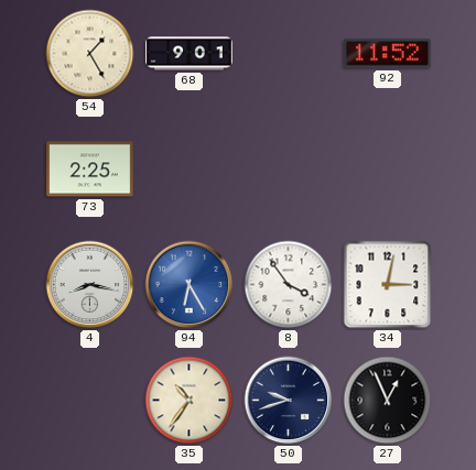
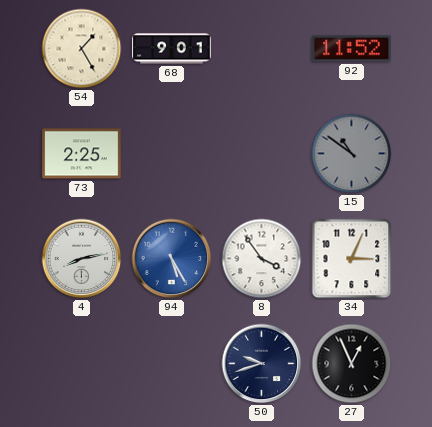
15: none -> 10:51 (352, 154)
4: 8:17 -> 8:13 (82, 259)
94: 6:25 -> 5:25 (172, 259)
34: 3:02 -> 3:04 (352, 259)
35: 10:36 -> none (190, 401)
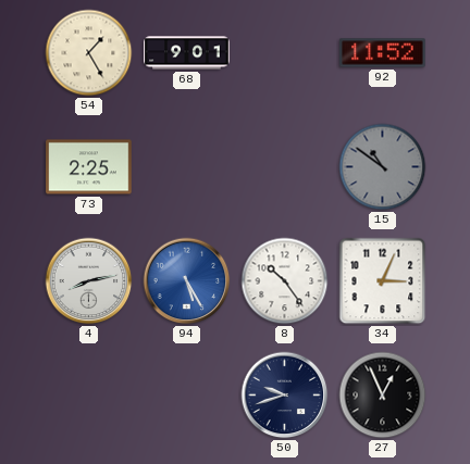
8: 3:54 -> 10:24 (285, 281)
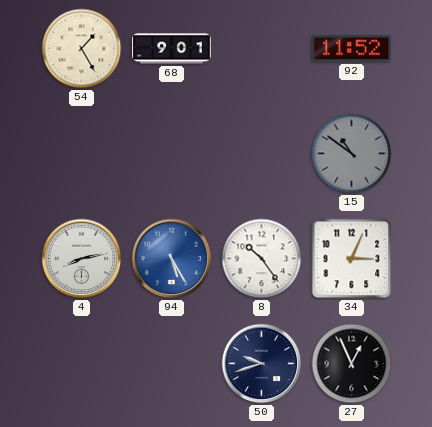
73: 2:25 -> none (89, 167)
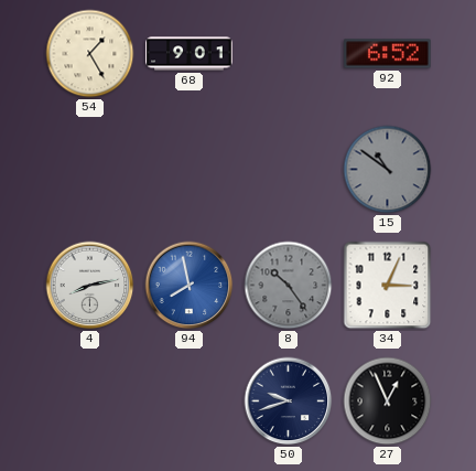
92: 11:52 -> 6:52 (388, 54)
94: 5:25 -> 7:58 (190, 286)
8 dial: white -> grey (289, 286)
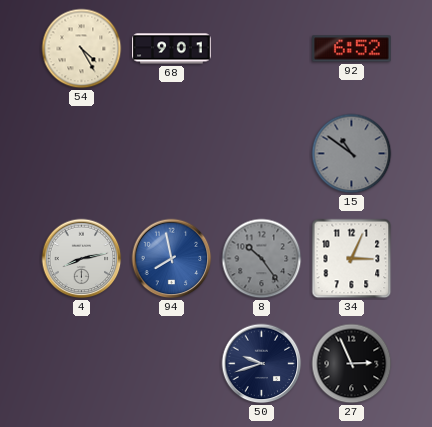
54: 1:25 -> 4:25 (82, 49)
27: 12:56 -> 2:56 (352, 364)
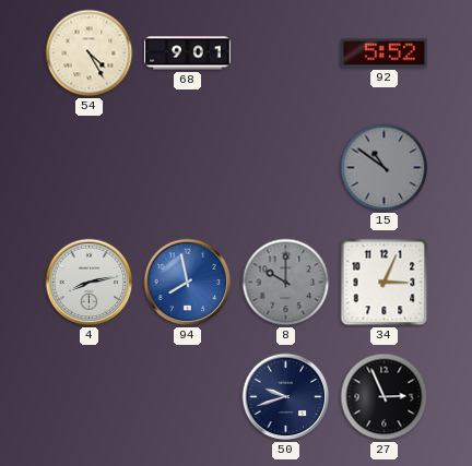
92: 6:52 -> 5:52 (385, 53)
8: 10:24 -> 10:00 (286, 283)
